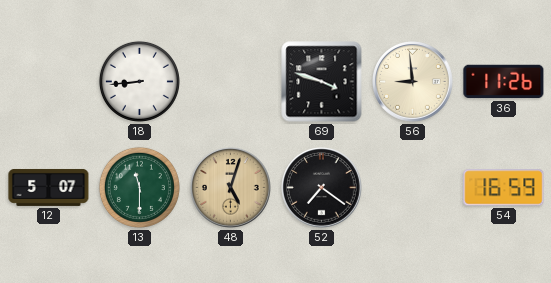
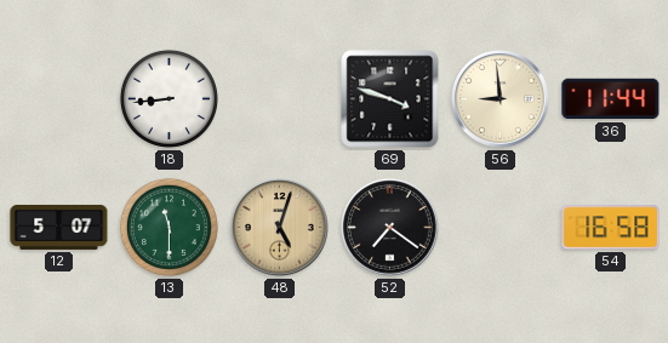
36: 11:26 -> 11:44 (611, 99)
54: 16:59 -> 16:58 (611, 228)
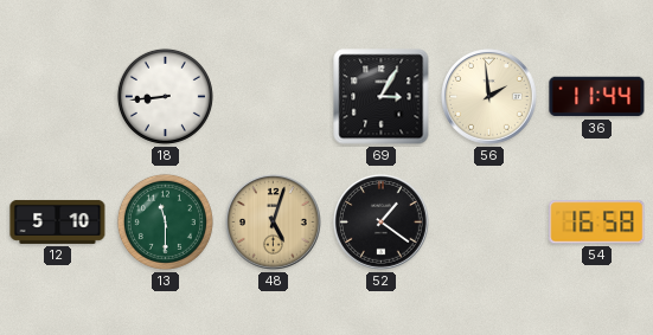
69: 3:48 -> 3:05 (382, 97)
56: 8:59 -> 1:59 (489, 97)
12: 5:07 -> 5:10 (58, 221)
52: 7:21 -> 1:21 (382, 223)
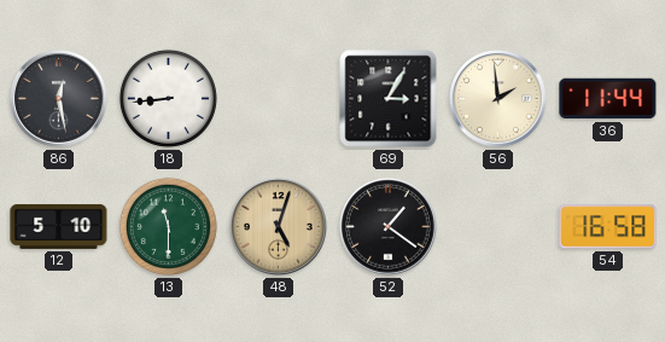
86: none -> 12:28 (59, 99)
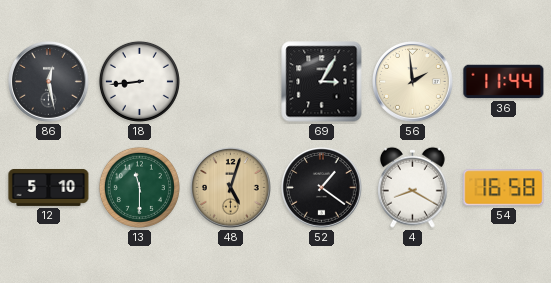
4: none -> 8:20 (412, 187)
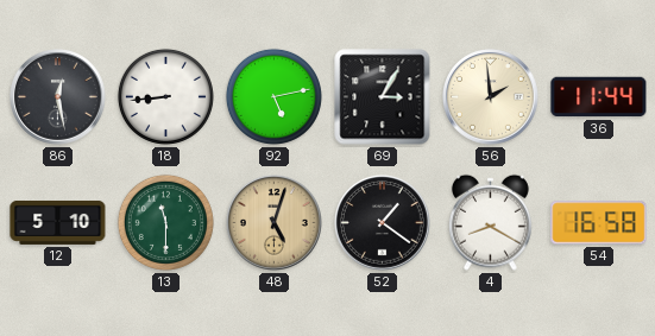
92: none -> 5:13 (273, 96)
